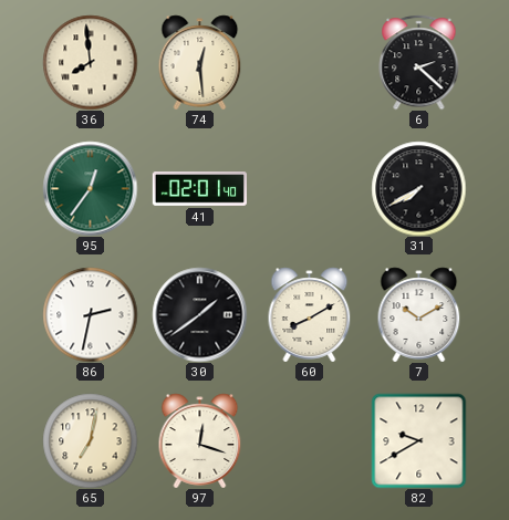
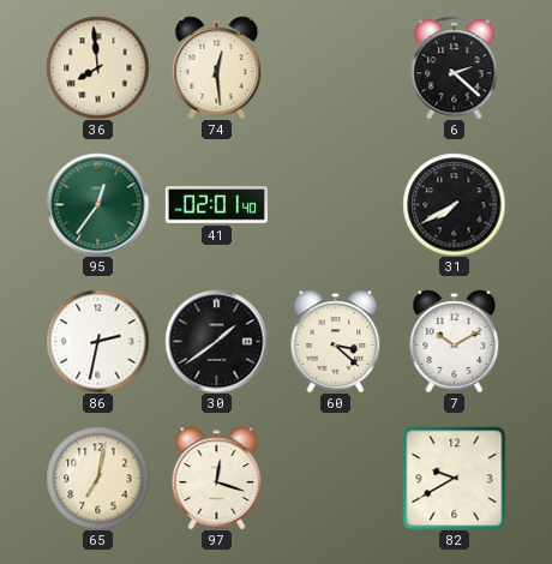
60: 8:10 -> 3:22 (336, 341)
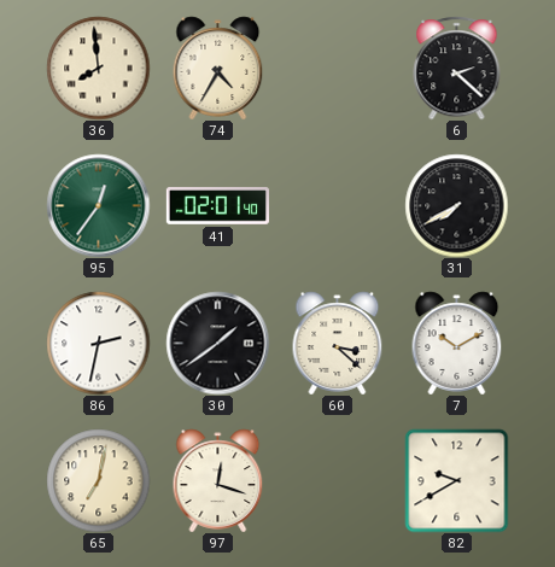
74: 12:29 -> 4:35 (218, 68)
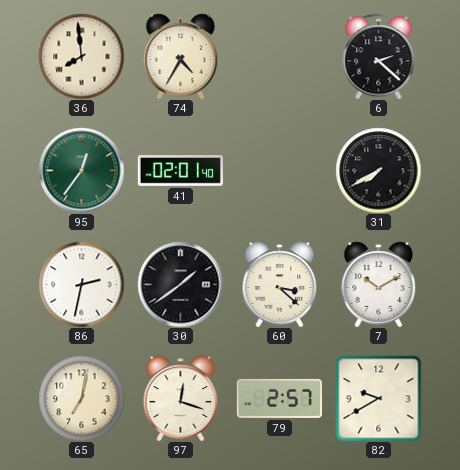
79: none -> 2:57 (279, 398)
